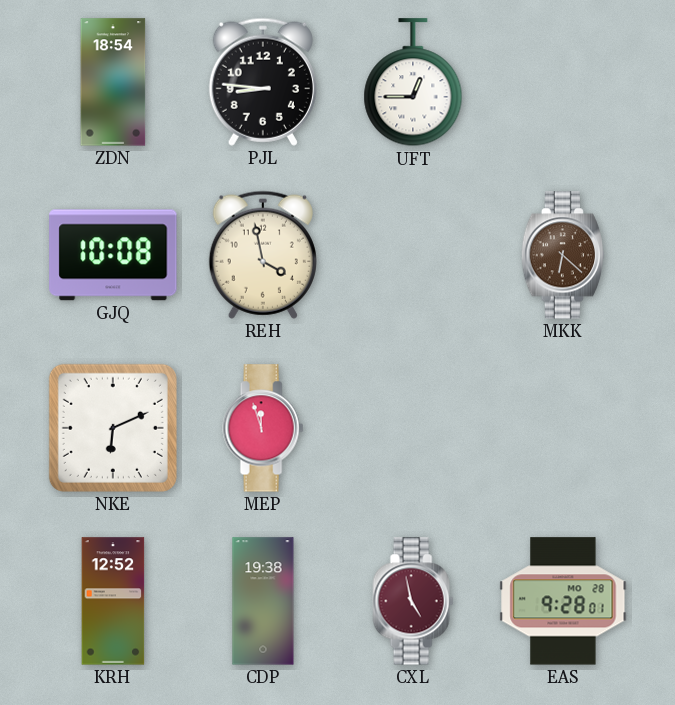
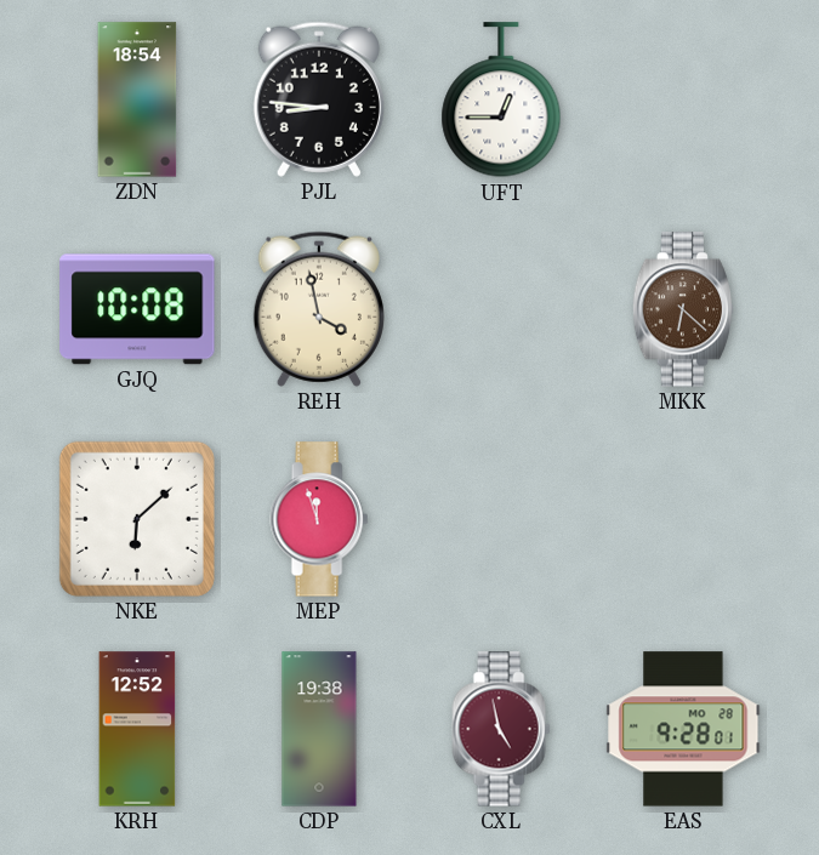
NKE: 6:11 -> 6:08 (137, 519)
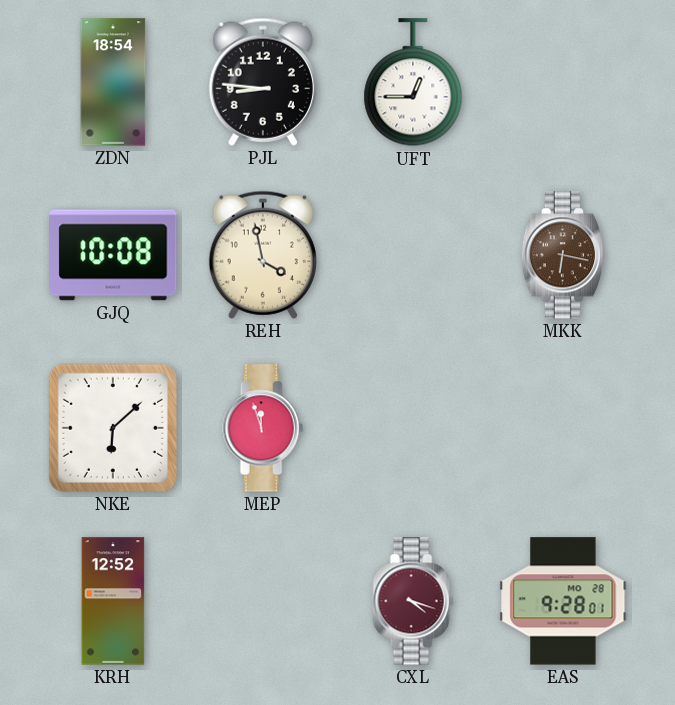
MKK: 6:22 -> 6:17 (563, 255)
CDP: 19:38 -> none (319, 729)
CXL: 4:58 -> 4:18 (413, 601)
